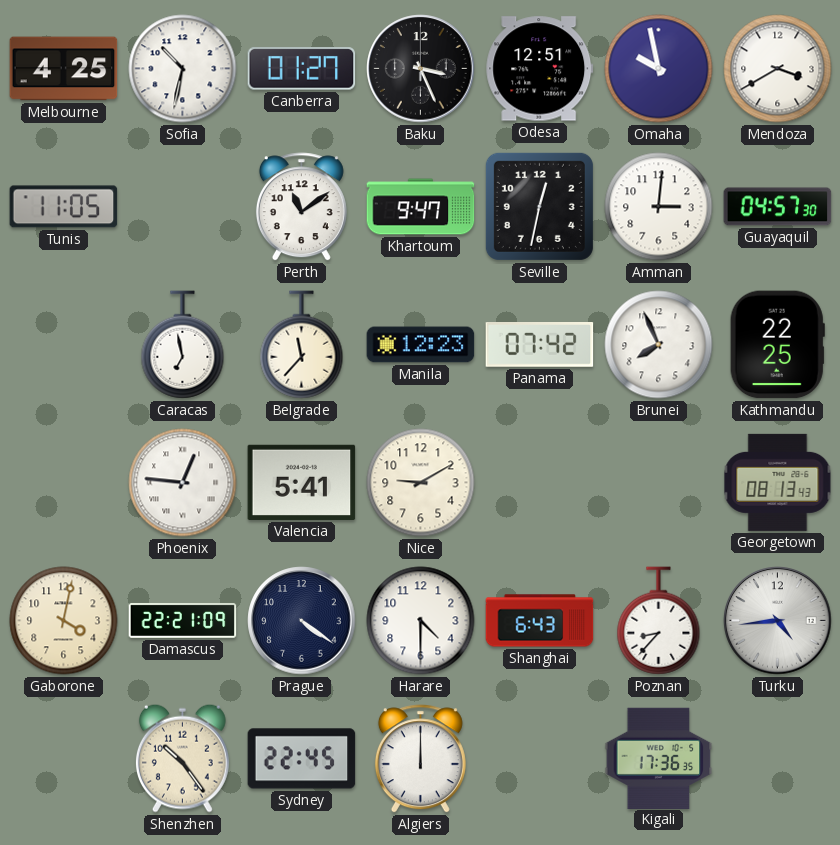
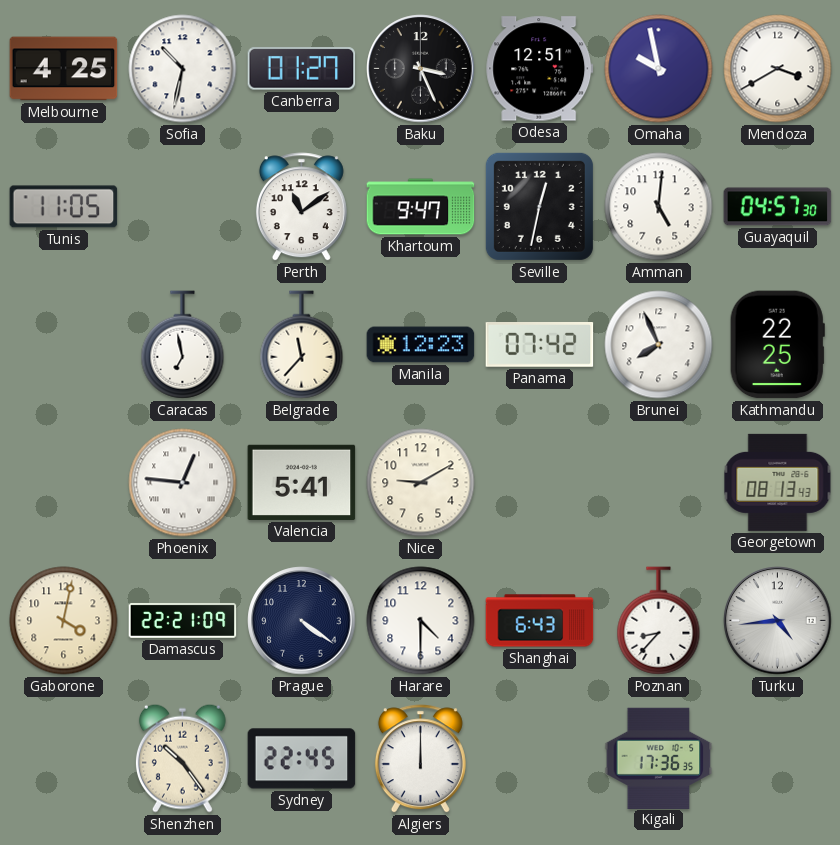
Amman: 3:01 -> 5:01 (659, 207)
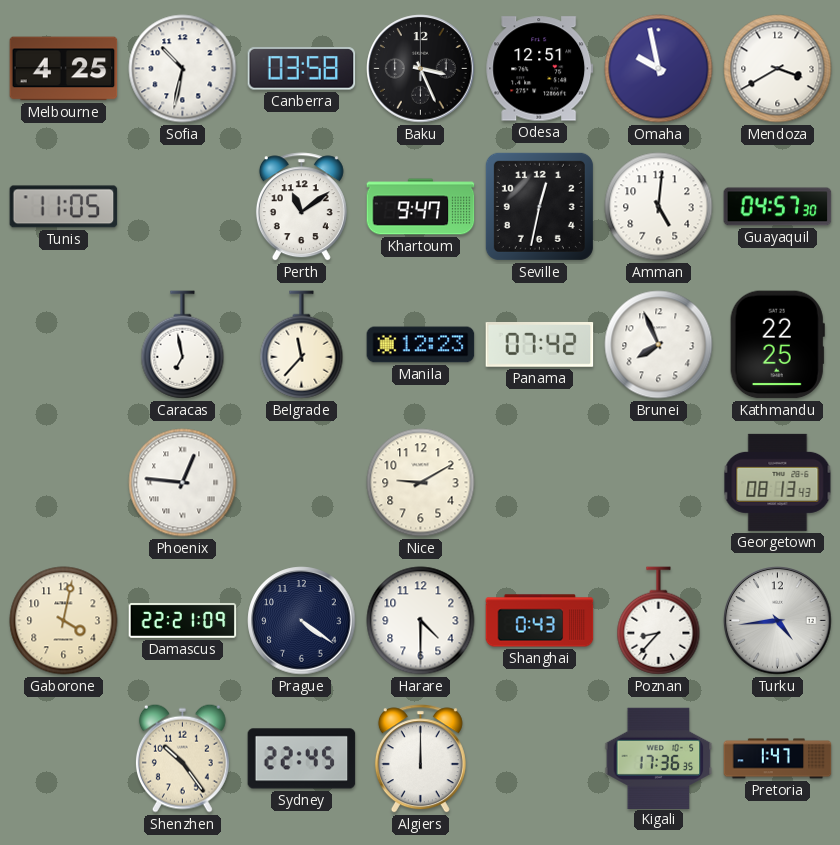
Canberra: 01:27 -> 03:58 (302, 69)
Valencia: 5:41 -> none (302, 482)
Shanghai: 6:43 -> 0:43 (540, 621)
Pretoria: none -> 1:47 (778, 759)
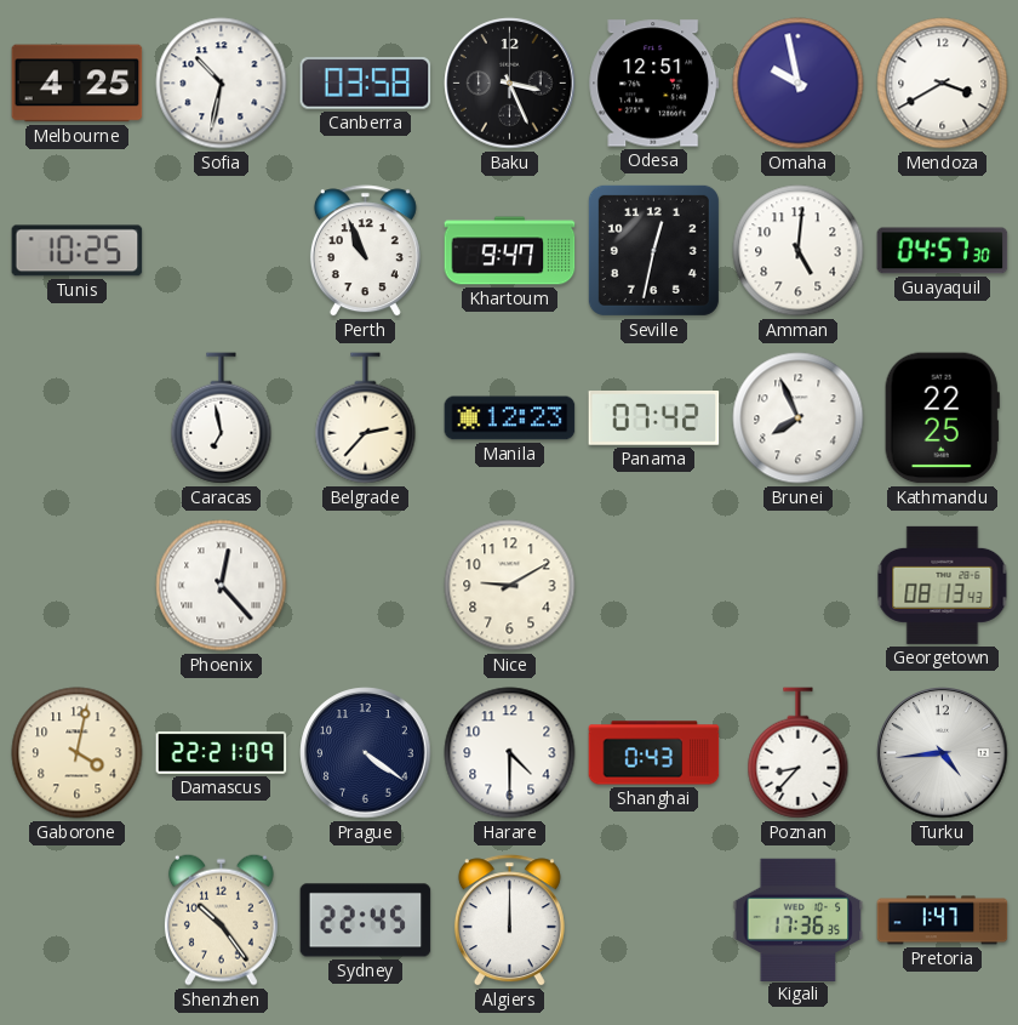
Tunis: 11:05 -> 10:25 (78, 251)
Perth: 11:09 -> 10:56 (365, 251)
Belgrade: 11:37 -> 2:37 (366, 418)
Phoenix: 12:46 -> 12:23 (222, 586)
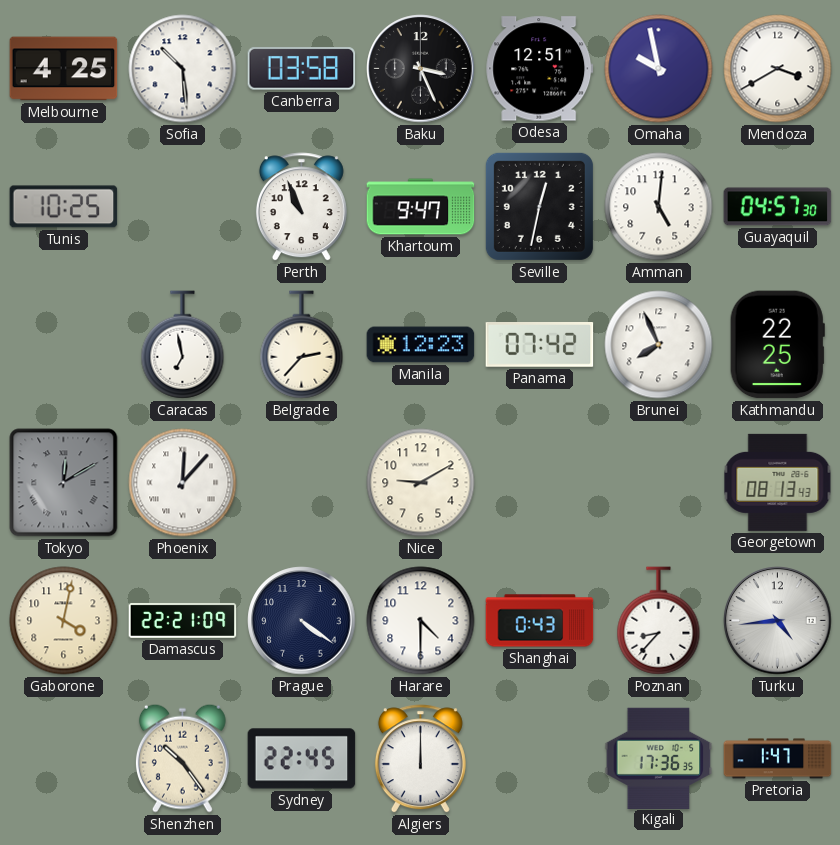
Sofia: 10:32 -> 10:29 (183, 69)
Tokyo: none -> 12:10 (64, 483)
Phoenix: 12:23 -> 12:07 (183, 483)
